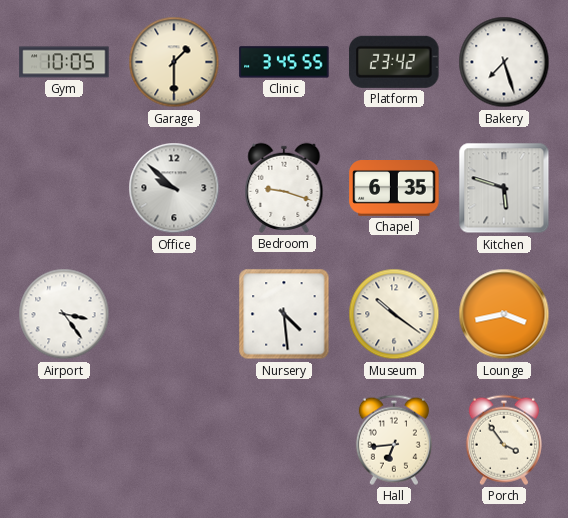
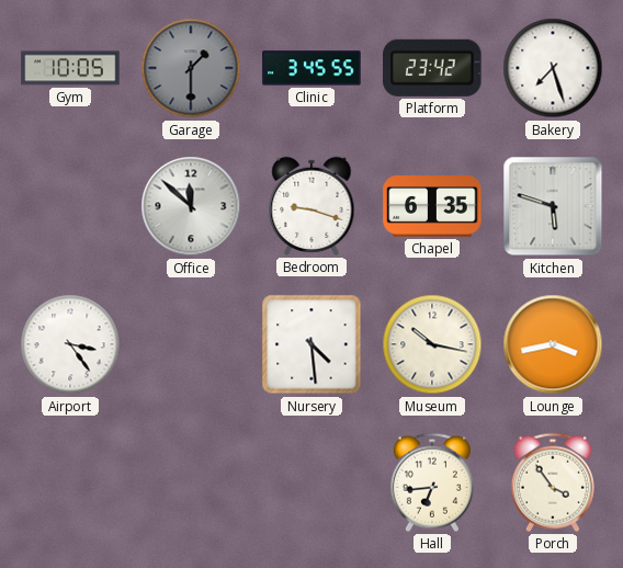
Garage dial: cream -> grey (191, 68)
Office: 9:52 -> 11:52 (191, 206)
Museum: 10:21 -> 10:17 (432, 344)
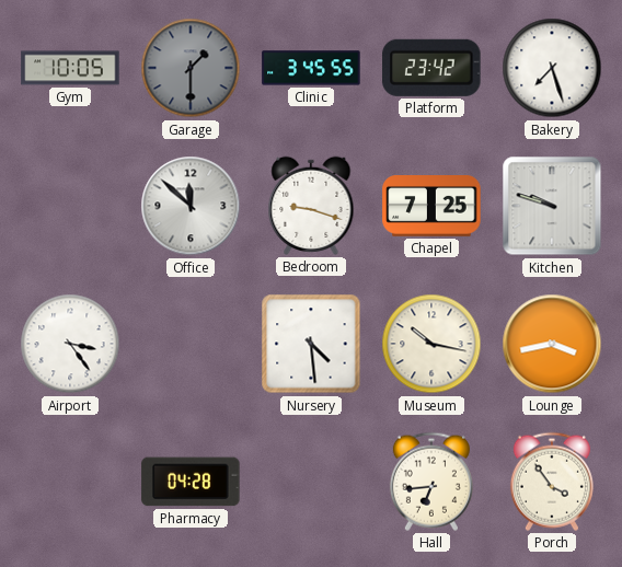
Chapel: 6:35 -> 7:25 (431, 206)
Kitchen: 5:48 -> 9:48 (552, 206)
Pharmacy: none -> 04:28 (191, 482)
